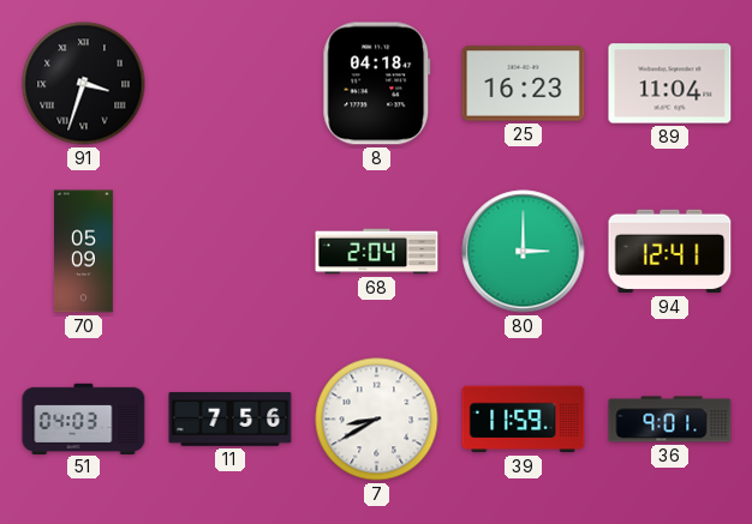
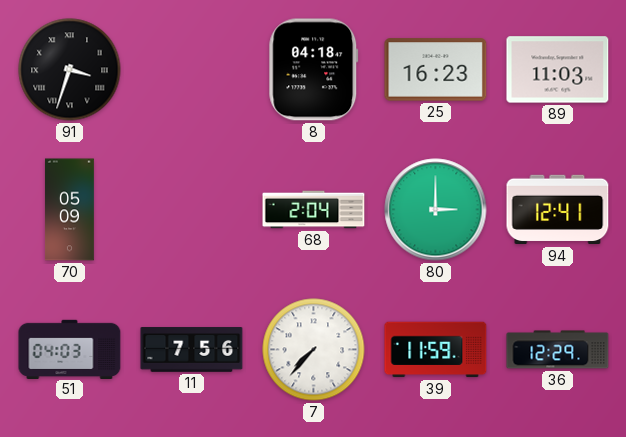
89: 11:04 -> 11:03 (558, 70)
7: 8:40 -> 7:37 (314, 350)
36: 9:01 -> 12:29 (558, 350)
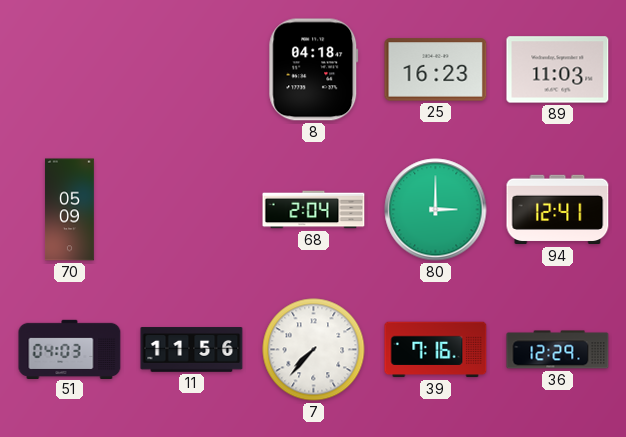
91: 3:33 -> none (70, 70)
11: 7:56 -> 11:56 (192, 350)
39: 11:59 -> 7:16 (436, 350)
